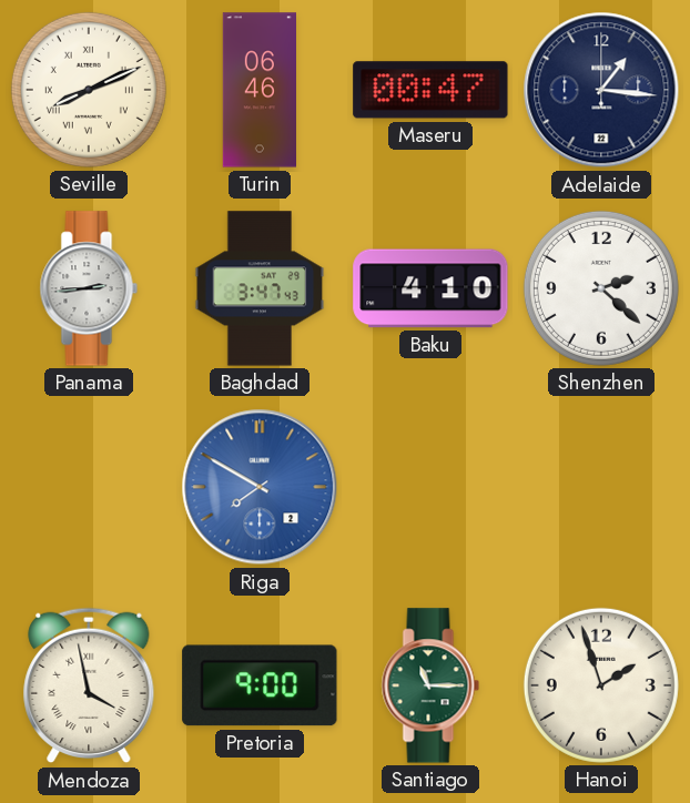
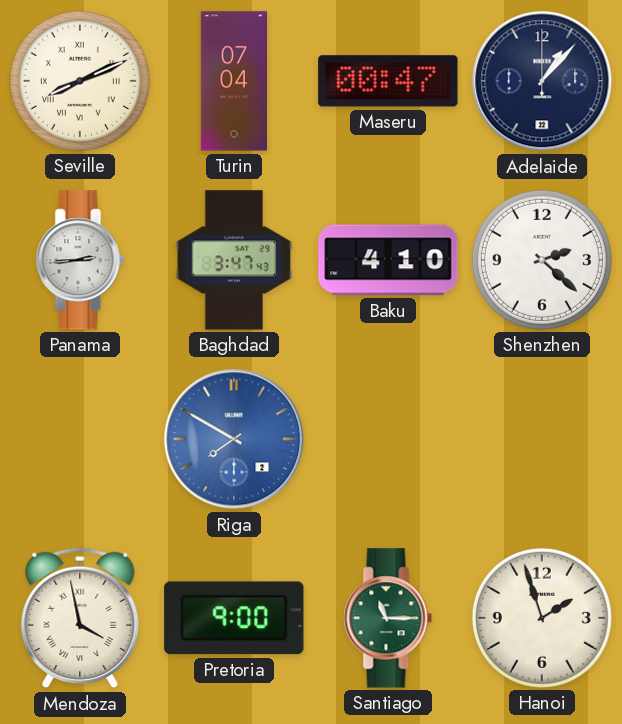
Turin: 06:46 -> 07:04 (234, 81)
Adelaide: 1:16 -> 1:07 (542, 81)
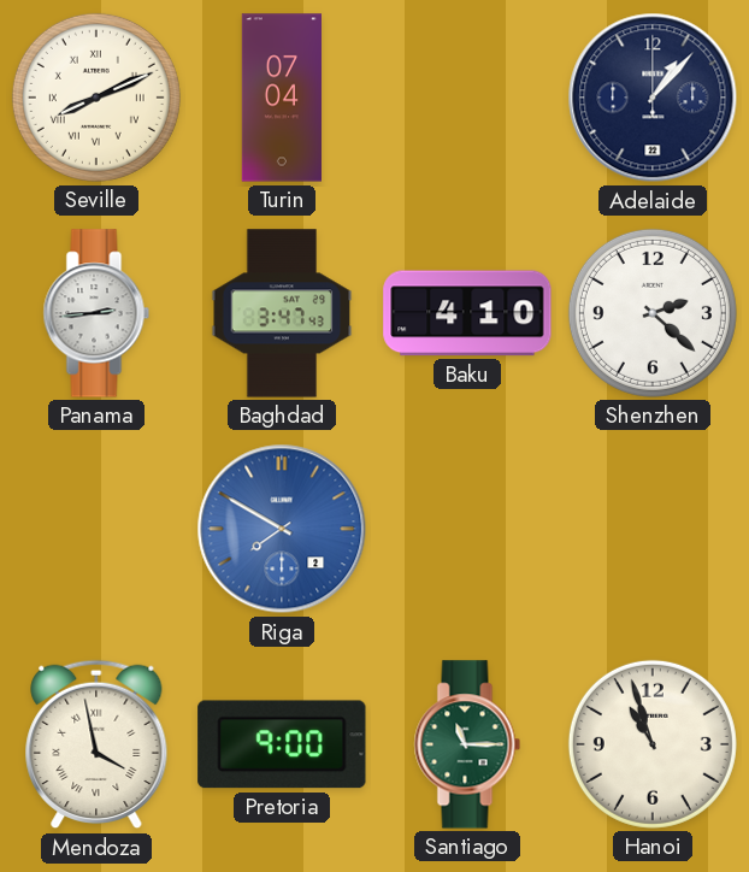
Maseru: 00:47 -> none (388, 81)
Hanoi: 1:57 -> 10:57 (653, 744)
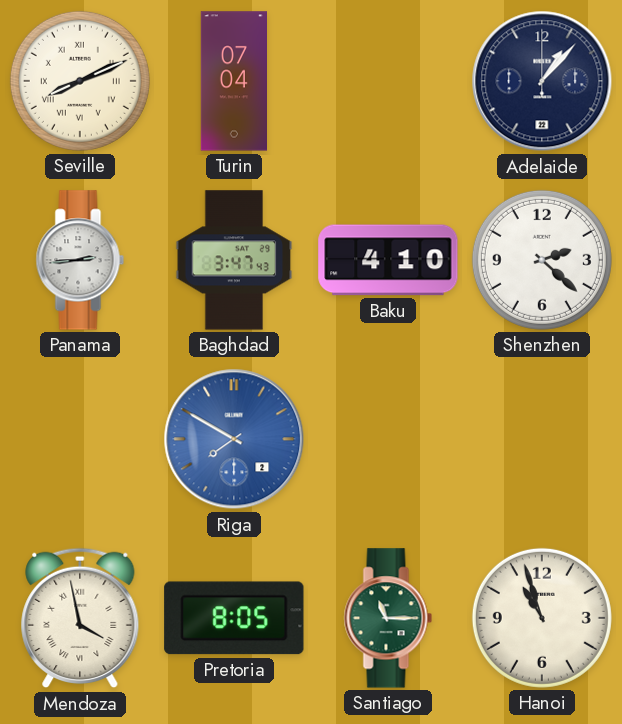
Pretoria: 9:00 -> 8:05 (234, 618)
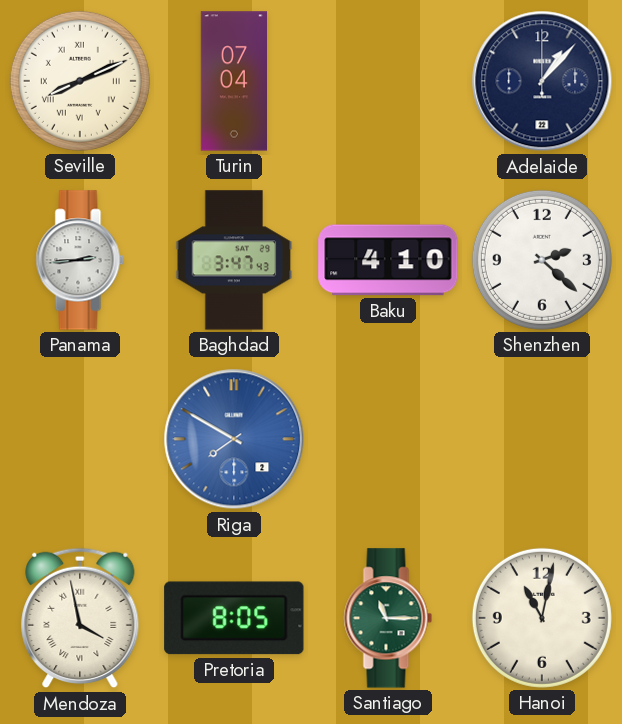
Hanoi: 10:57 -> 11:02 (542, 618)
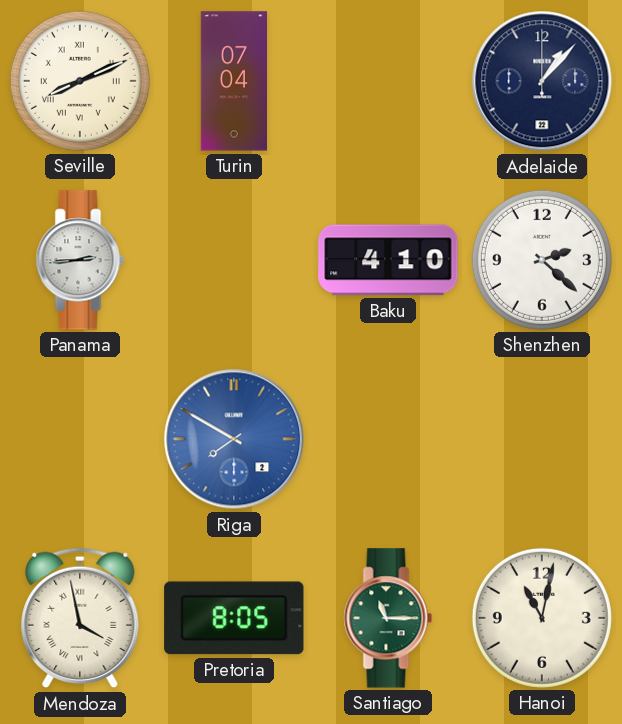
Baghdad: 3:47 -> none (234, 260)
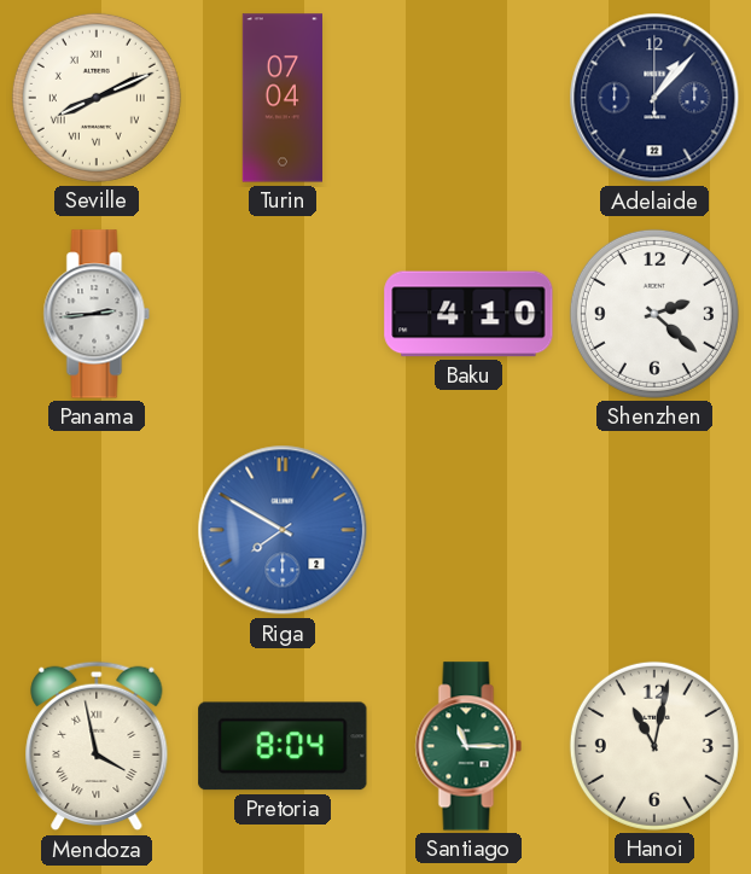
Pretoria: 8:05 -> 8:04 (283, 746)
